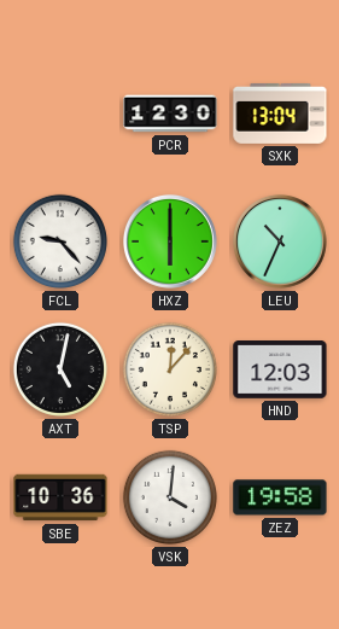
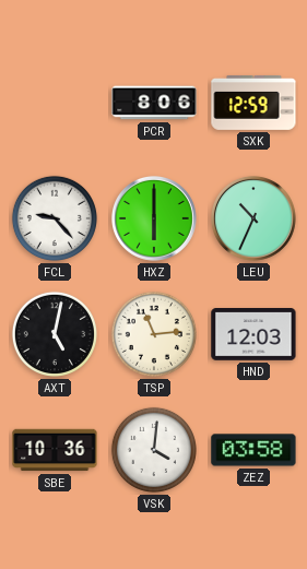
PCR: 12:30 -> 8:06 (154, 103)
SXK: 13:04 -> 12:59 (253, 103)
TSP: 12:07 -> 11:14 (154, 334)
ZEZ: 19:58 -> 03:58 (253, 450)
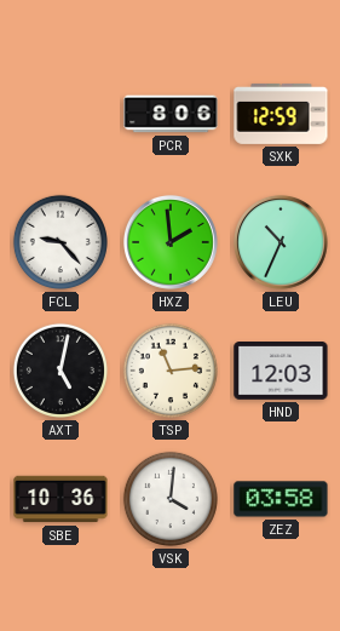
HXZ: 6:00 -> 1:59 (172, 242)
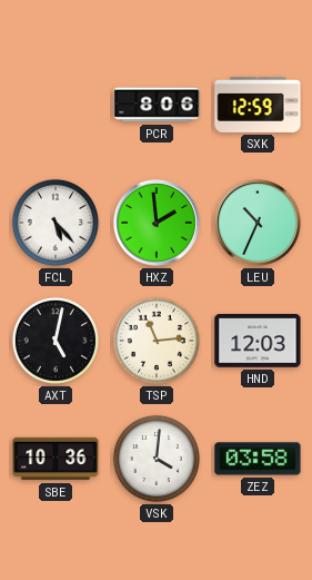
FCL: 9:23 -> 5:23 (56, 223)
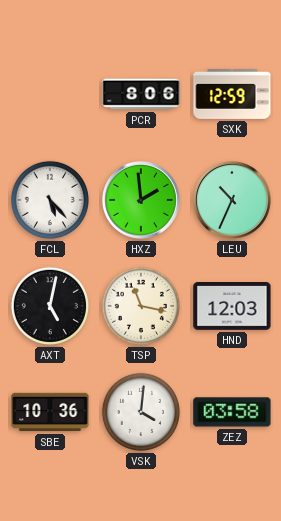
TSP: 11:14 -> 11:17 (141, 306)
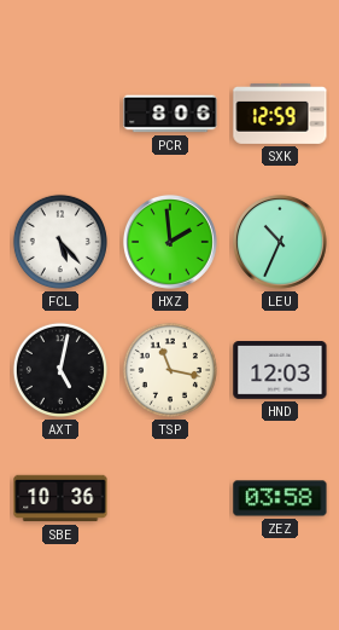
VSK: 4:01 -> none (141, 412)
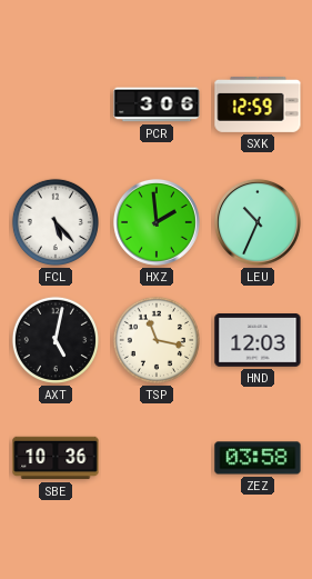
PCR: 8:06 -> 3:06 (157, 104)
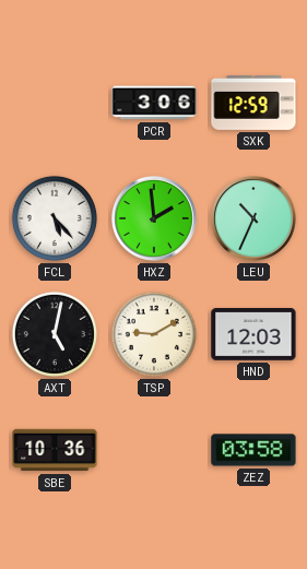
TSP: 11:17 -> 9:10 (154, 334)
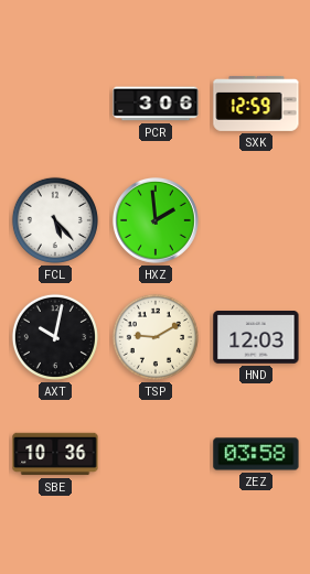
LEU: 10:34 -> none (255, 218)
AXT: 5:02 -> 10:02 (55, 337)
